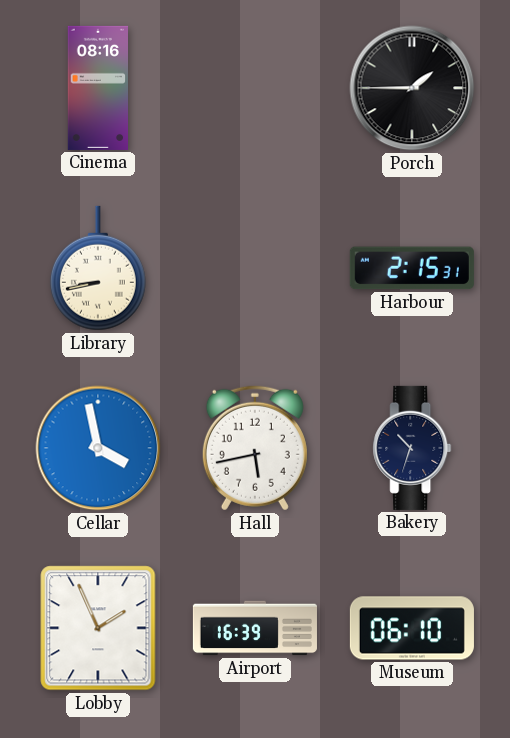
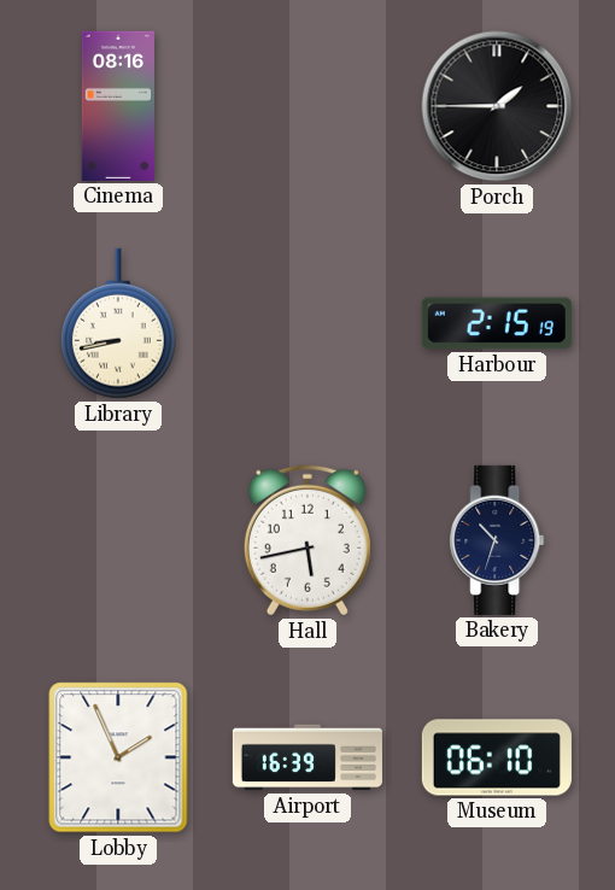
Harbour: 2:15:31 -> 2:15:19 (497, 323)
Cellar: 3:58 -> none (98, 448)
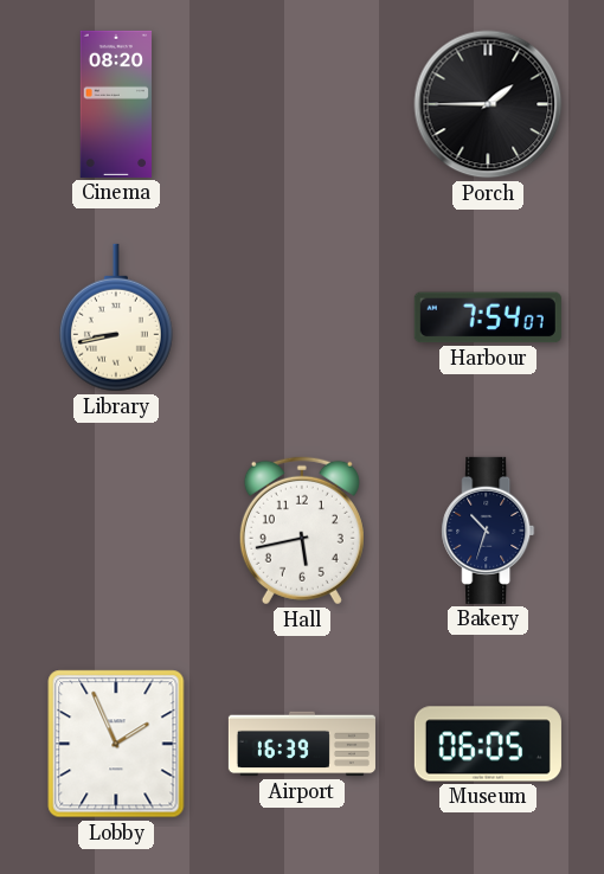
Cinema: 08:16 -> 08:20 (116, 104)
Harbour: 2:15 -> 7:54 (488, 317)
Museum: 06:10 -> 06:05 (488, 744)
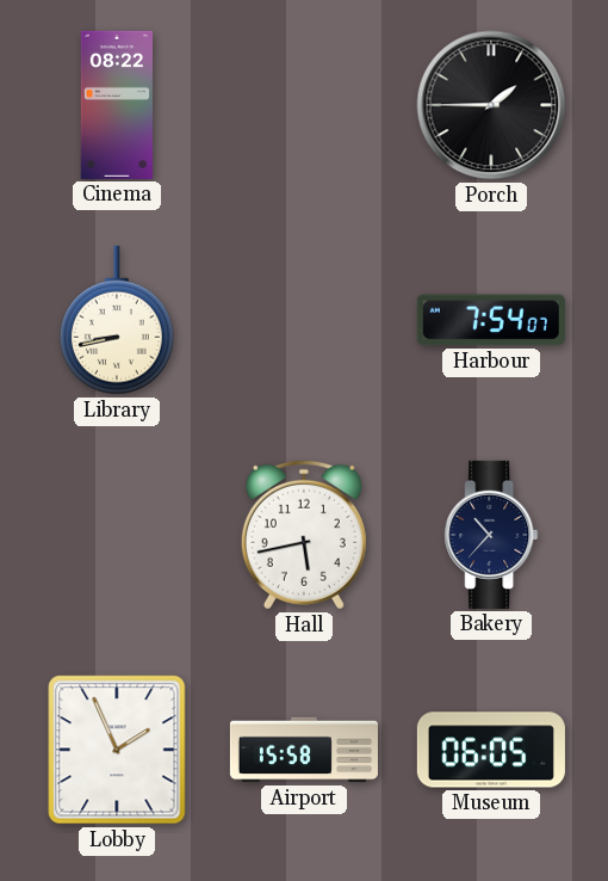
Cinema: 08:20 -> 08:22 (117, 105)
Bakery: 10:33 -> 10:37 (491, 535)
Airport: 16:39 -> 15:58 (304, 750)
